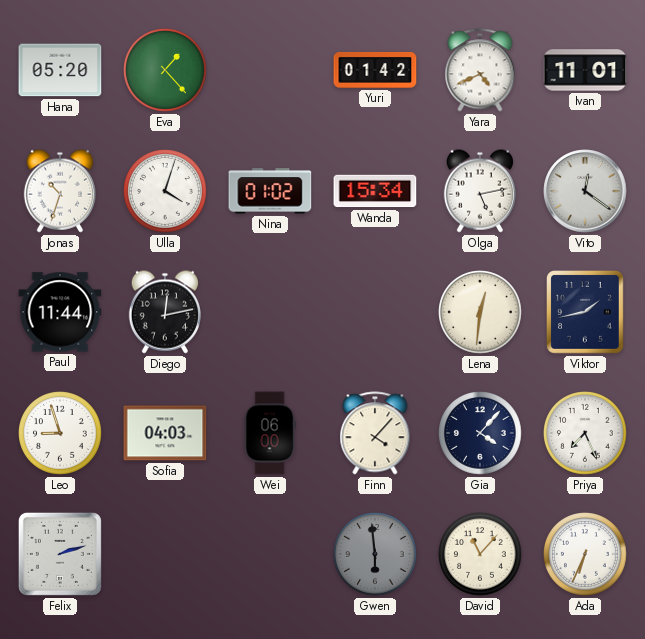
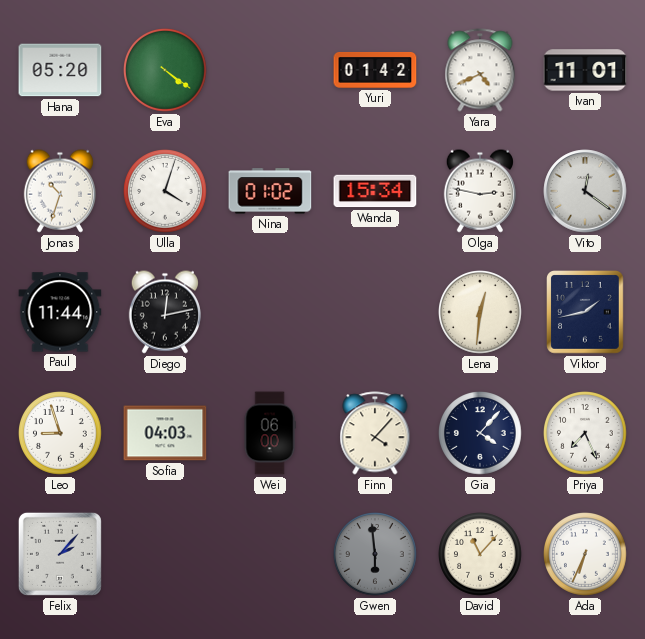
Eva: 1:23 -> 4:21 (166, 71)
Olga: 5:13 -> 2:47 (480, 191)
Felix: 2:12 -> 2:07 (60, 554)
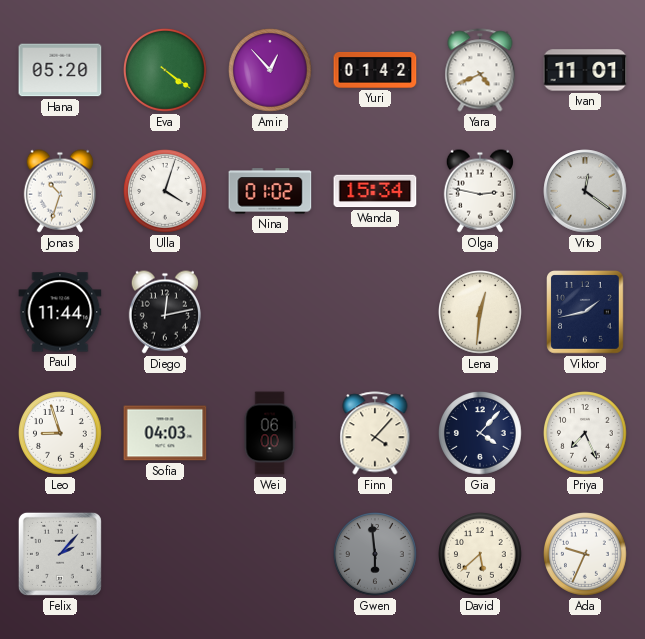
Amir: none -> 12:53 (271, 71)
David: 11:07 -> 5:38 (481, 555)
Ada: 6:34 -> 9:34 (586, 555)
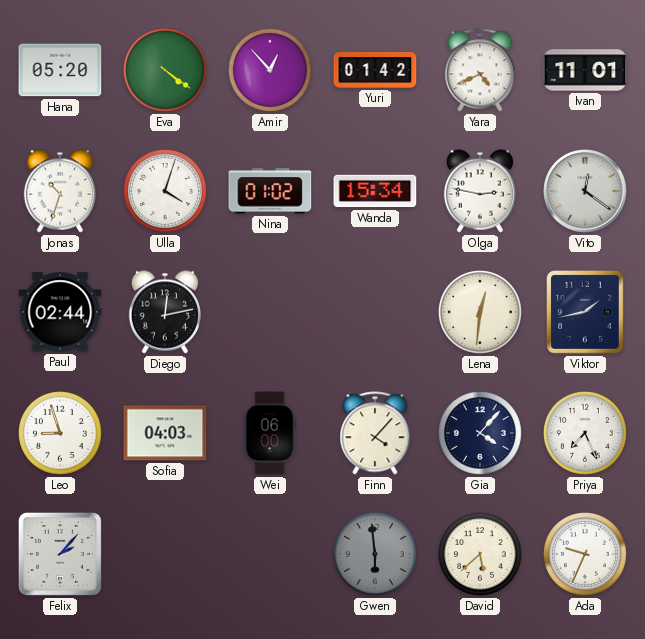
Paul: 11:44 -> 02:44 (60, 312)
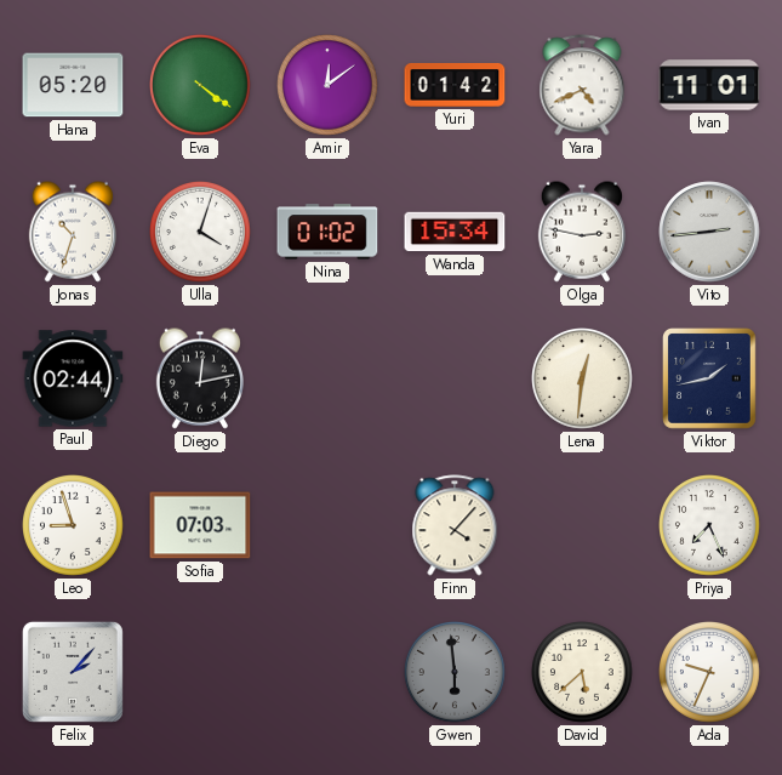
Amir: 12:53 -> 12:09 (329, 86)
Vito: 12:21 -> 2:44 (709, 232)
Sofia: 04:03 -> 07:03 (200, 525)
Wei: 06:00 -> none (270, 433)
Gia: 4:07 -> none (481, 434)
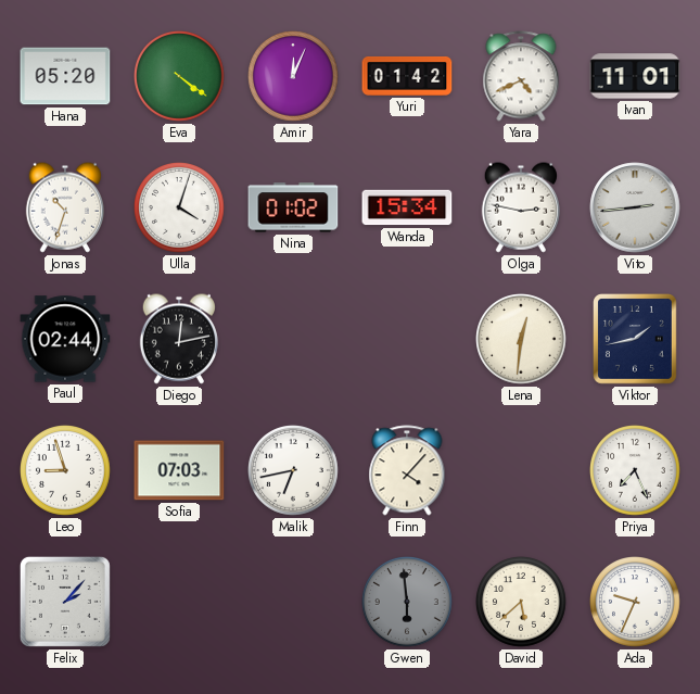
Amir: 12:09 -> 12:04 (294, 77)
Malik: none -> 6:43 (294, 471)
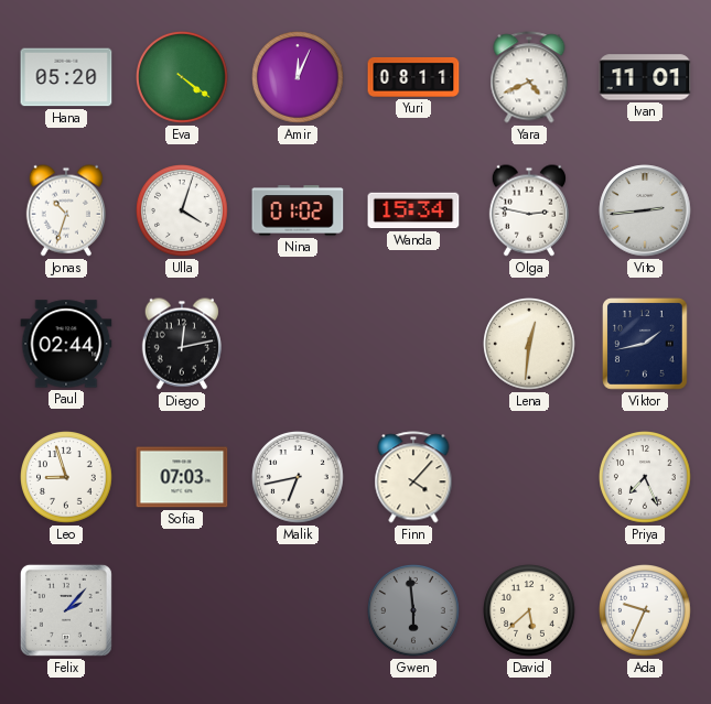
Yuri: 01:42 -> 08:11 (413, 77)
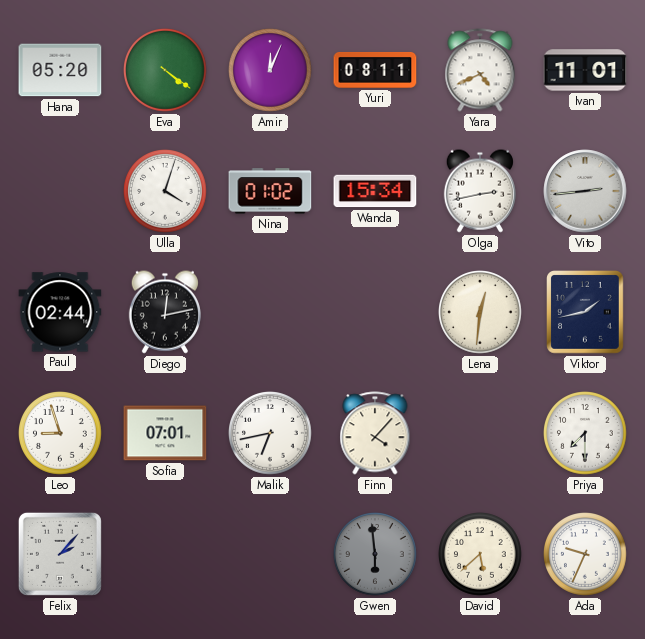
Jonas: 10:33 -> none (66, 210)
Olga: 2:47 -> 2:43 (480, 191)
Sofia: 07:03 -> 07:01 (165, 433)
Priya: 7:26 -> 7:30 (586, 434)
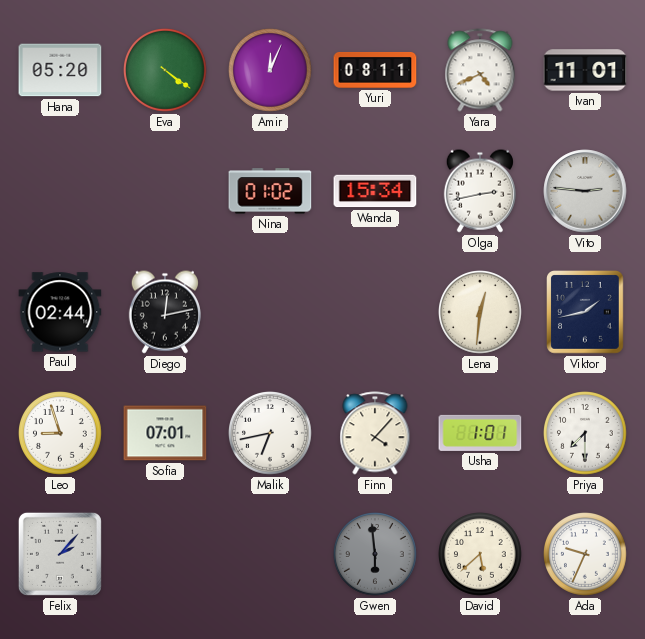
Ulla: 4:03 -> none (166, 192)
Vito: 2:44 -> 2:46 (585, 191)
Usha: none -> 1:01 (480, 433)
